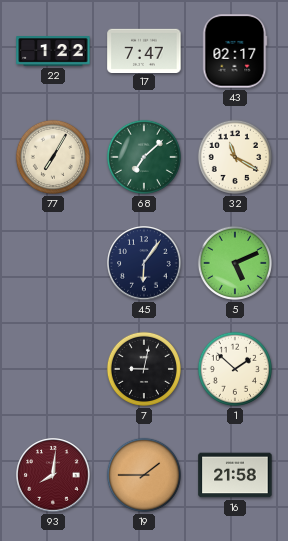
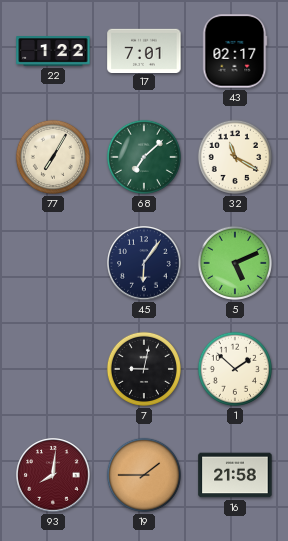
17: 7:47 -> 7:01 (144, 50)
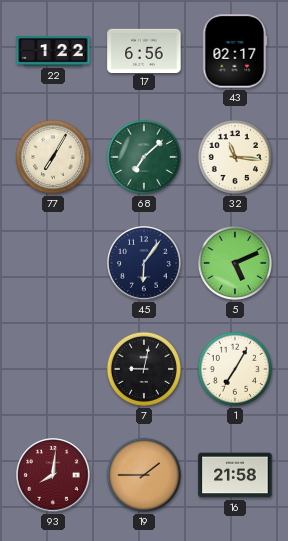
17: 7:01 -> 6:56 (144, 50)
32: 11:20 -> 11:16 (235, 157)
1: 1:52 -> 7:05 (235, 369)
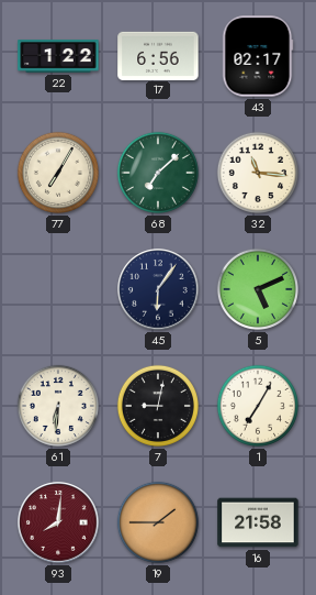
61: none -> 6:31 (58, 406)
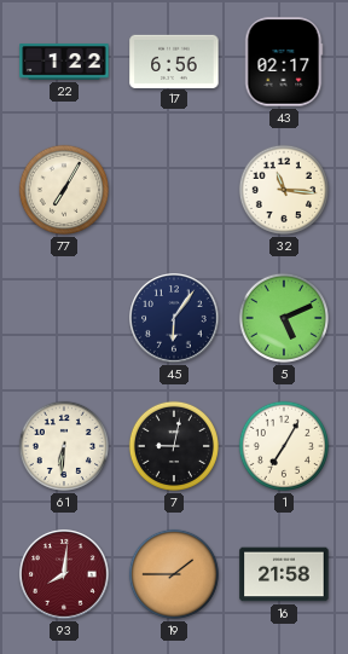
68: 7:08 -> none (158, 173)
